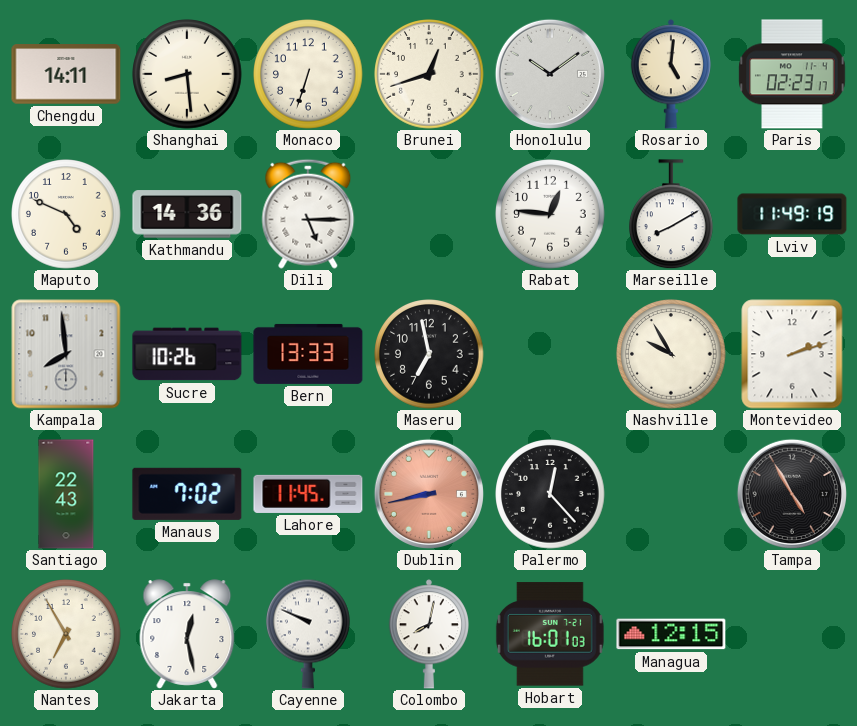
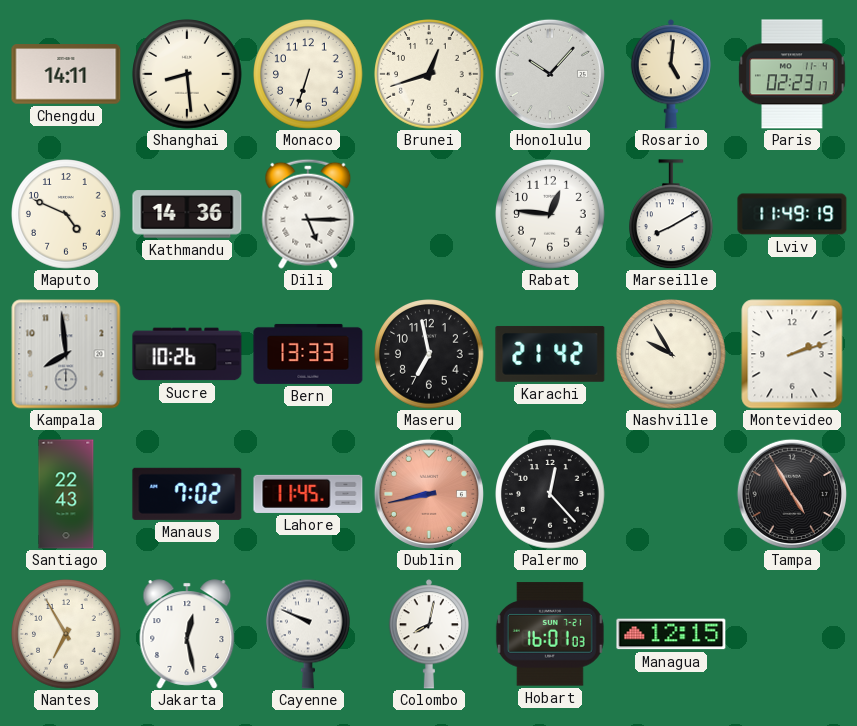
Honolulu: 10:09 -> 10:07 (550, 74)
Karachi: none -> 21:42 (550, 354)
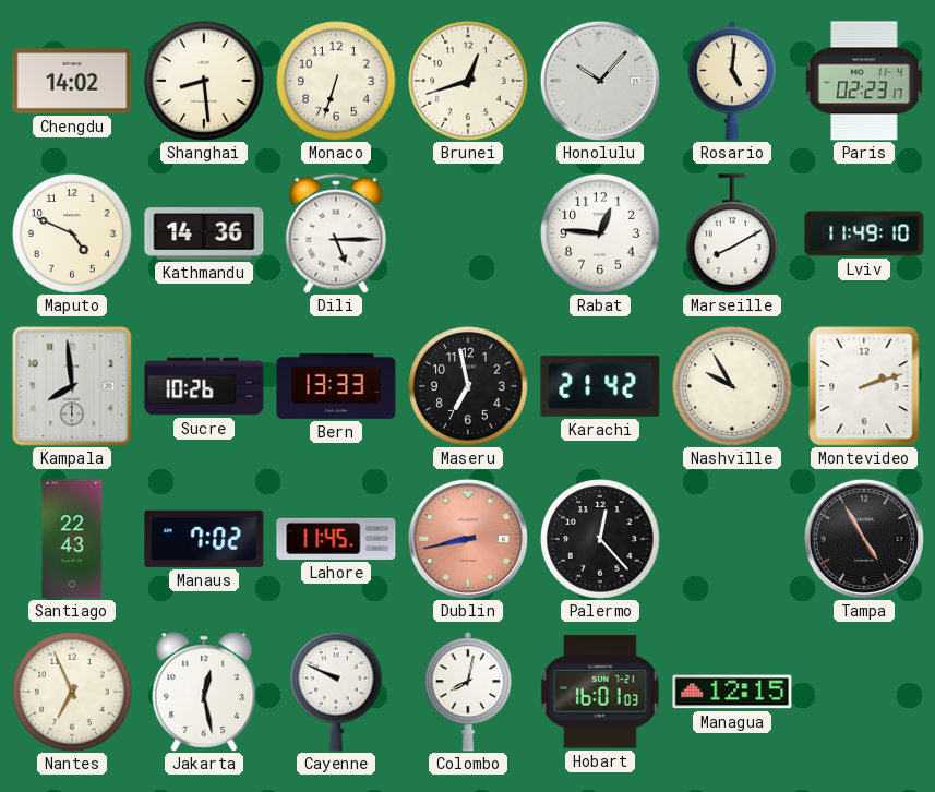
Chengdu: 14:11 -> 14:02 (72, 81)
Lviv: 11:49:19 -> 11:49:10 (864, 233)
Nantes: 6:55 -> 6:56 (72, 692)
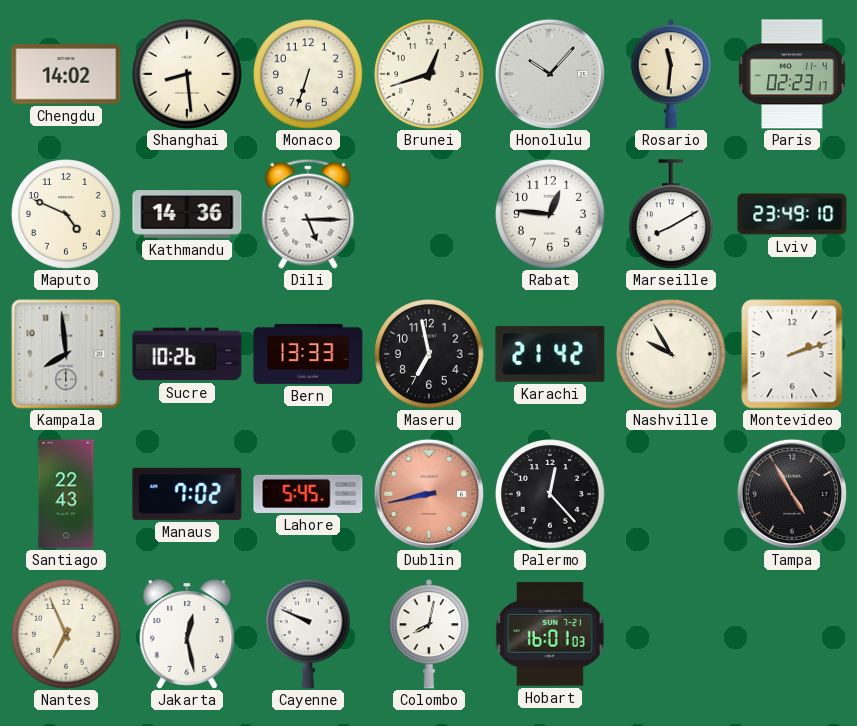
Rosario: 5:01 -> 11:31 (671, 74)
Lviv: 11:49 -> 23:49 (792, 214)
Lahore: 11:45 -> 5:45 (308, 494)
Managua: 12:15 -> none (732, 692)
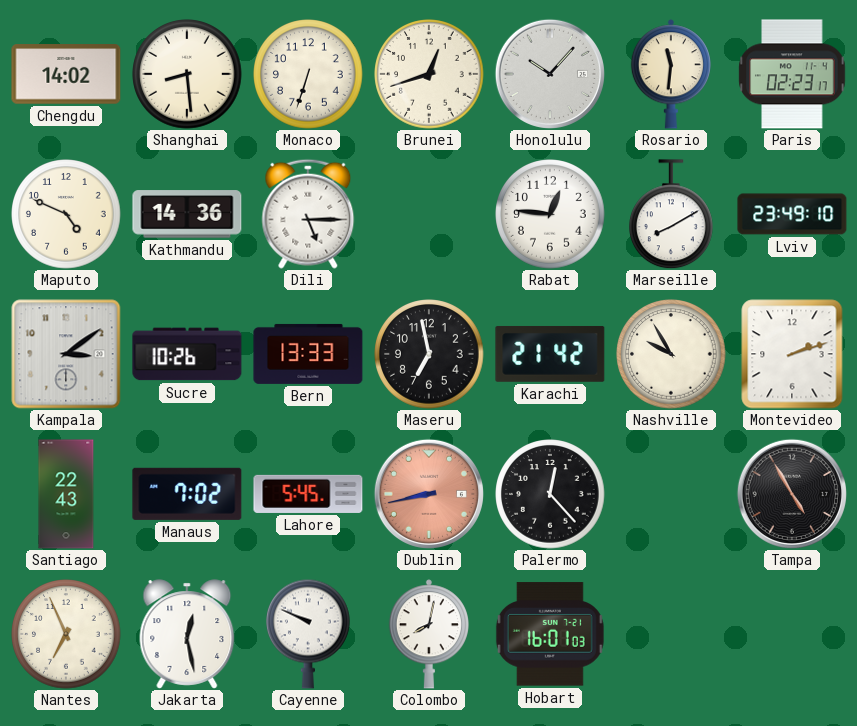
Kampala: 7:59 -> 3:09 (66, 354)
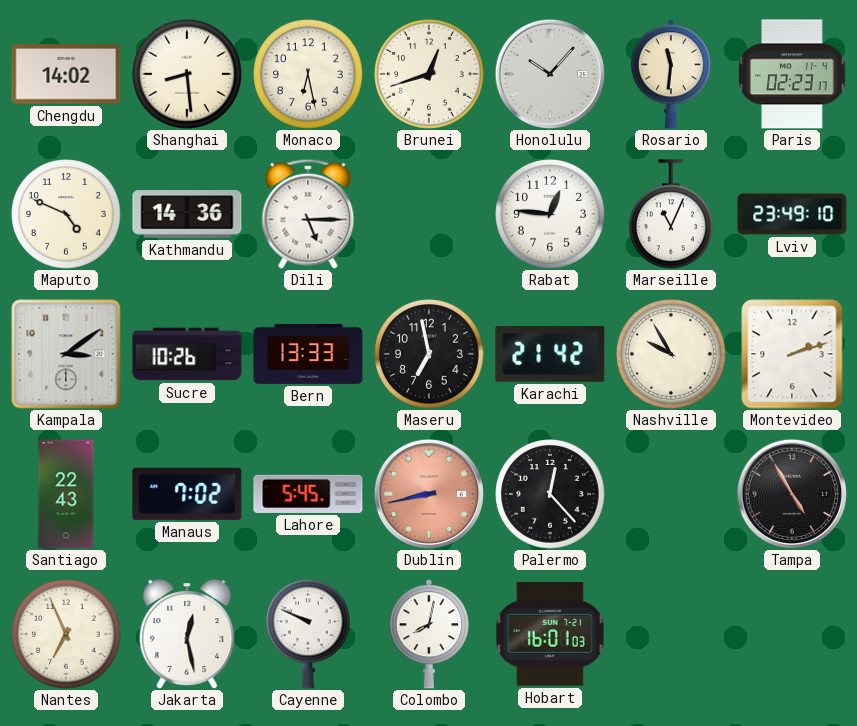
Monaco: 6:33 -> 6:28 (308, 74)
Marseille: 8:10 -> 11:04 (672, 214)
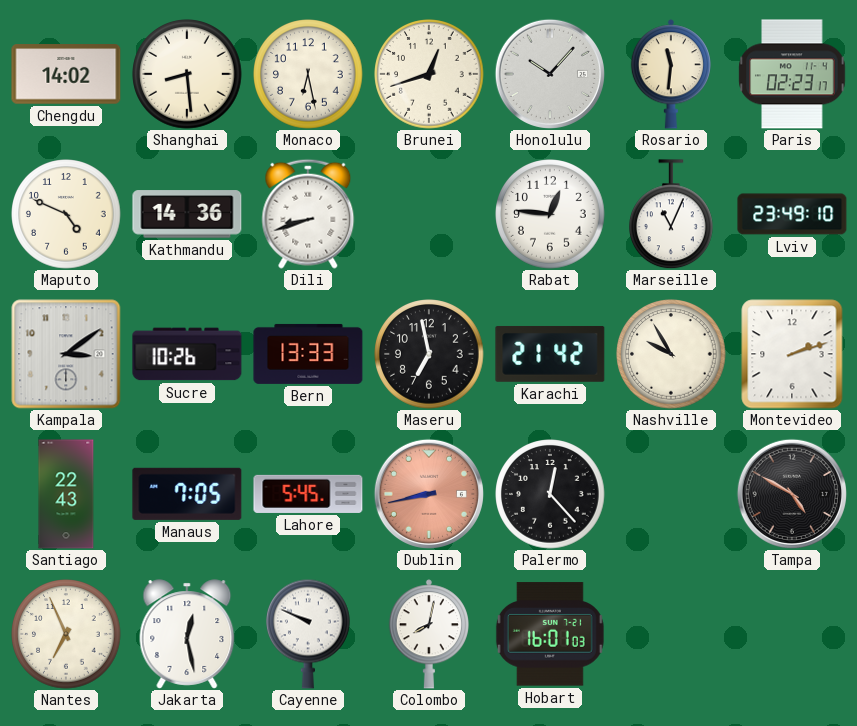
Dili: 5:15 -> 8:42 (308, 214)
Manaus: 7:02 -> 7:05 (187, 494)
Tampa: 4:55 -> 4:50 (792, 494)
